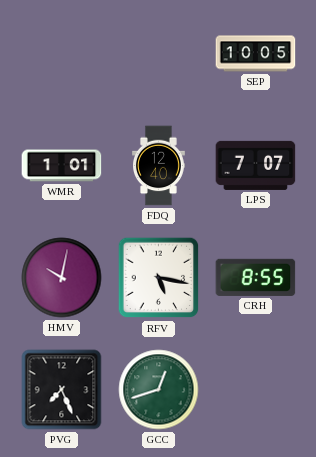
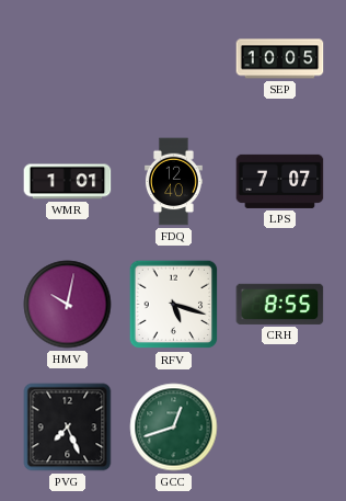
RFV: 5:17 -> 5:18 (174, 305)
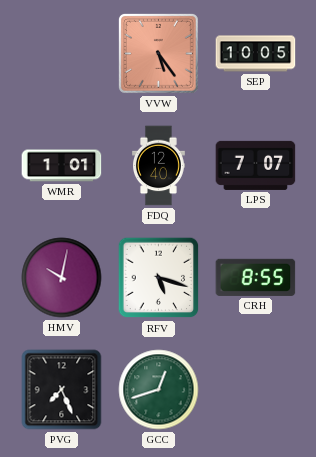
VVW: none -> 5:24 (158, 53)
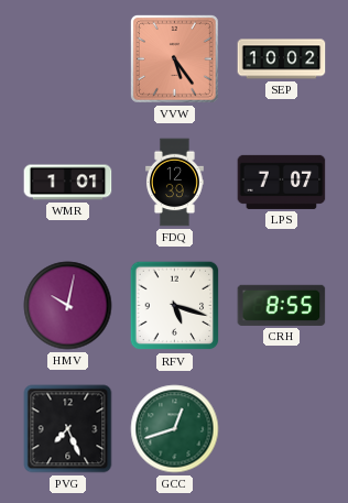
SEP: 10:05 -> 10:02 (282, 59)
FDQ: 12:40 -> 12:39 (175, 183)
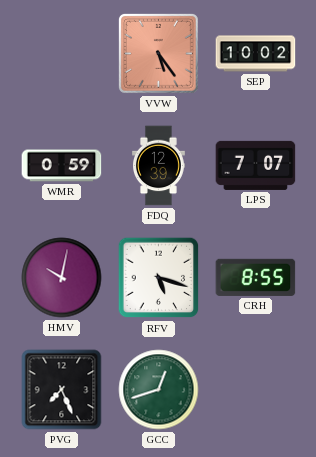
WMR: 1:01 -> 0:59 (62, 166)
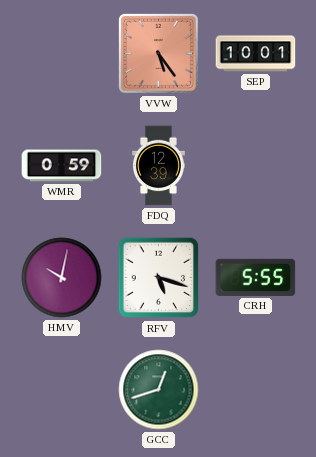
SEP: 10:02 -> 10:01 (256, 54)
LPS: 7:07 -> none (256, 165)
CRH: 8:55 -> 5:55 (256, 277)
PVG: 7:26 -> none (62, 390)
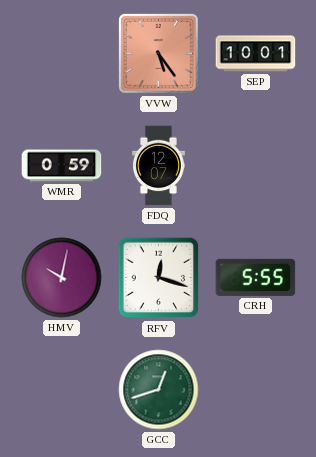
FDQ: 12:39 -> 12:07 (159, 166)
RFV: 5:18 -> 12:18 (159, 278)
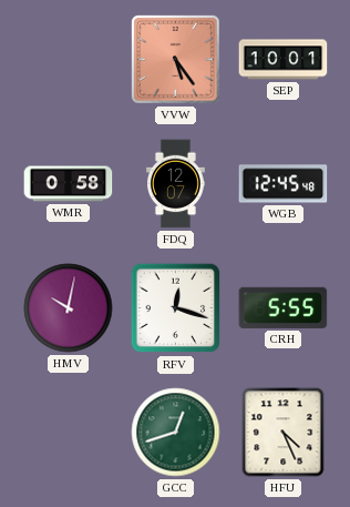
WMR: 0:59 -> 0:58 (69, 184)
WGB: none -> 12:45 (284, 184)
HFU: none -> 4:26 (284, 433)
